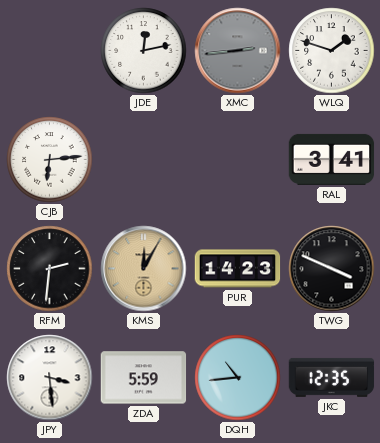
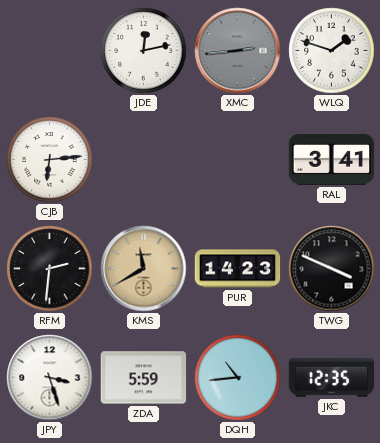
KMS: 12:05 -> 11:40 (144, 269)
JPY: 3:29 -> 3:27 (50, 378)
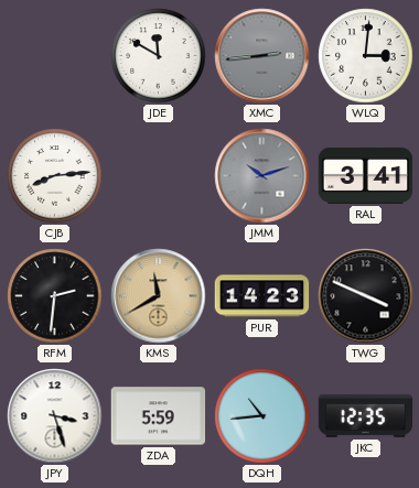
JDE: 12:13 -> 11:50 (159, 56)
WLQ: 1:48 -> 3:01 (366, 56)
CJB: 6:14 -> 8:14 (55, 176)
JMM: none -> 10:12 (262, 176)
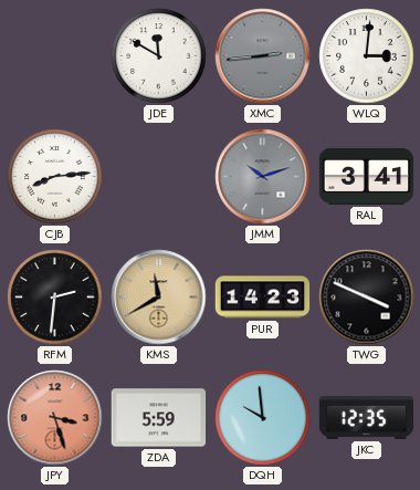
JPY dial: white -> salmon (55, 418)
DQH: 10:44 -> 9:59 (263, 418)
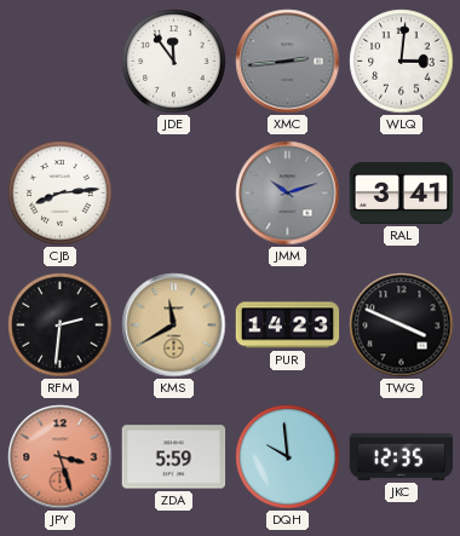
JDE: 11:50 -> 11:54 (174, 62)
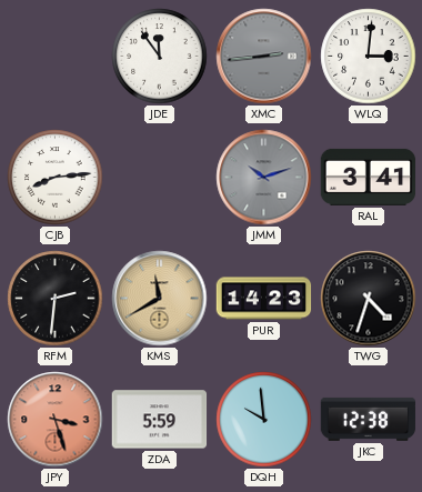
TWG: 3:49 -> 4:33 (369, 299)
JKC: 12:35 -> 12:38 (369, 419)
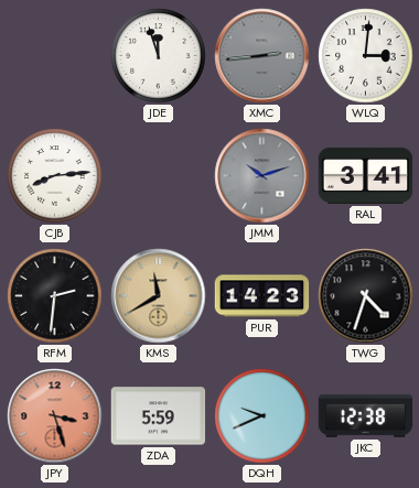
JDE: 11:54 -> 11:57 (159, 56)
DQH: 9:59 -> 9:41 (262, 416)
